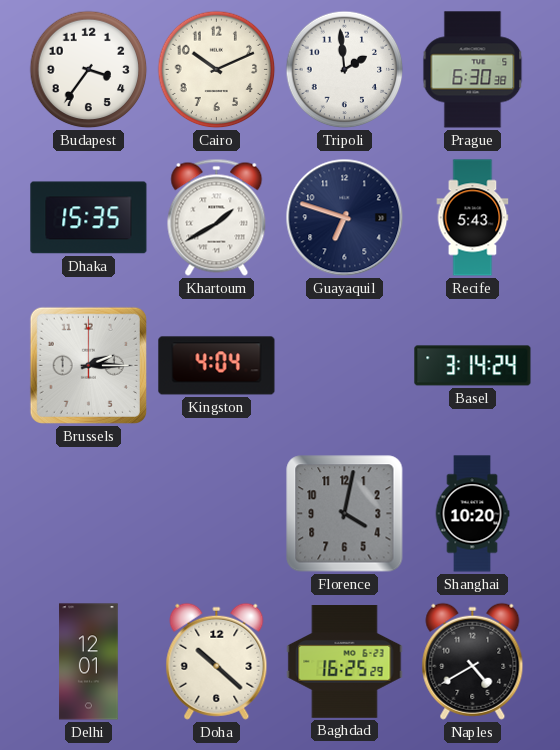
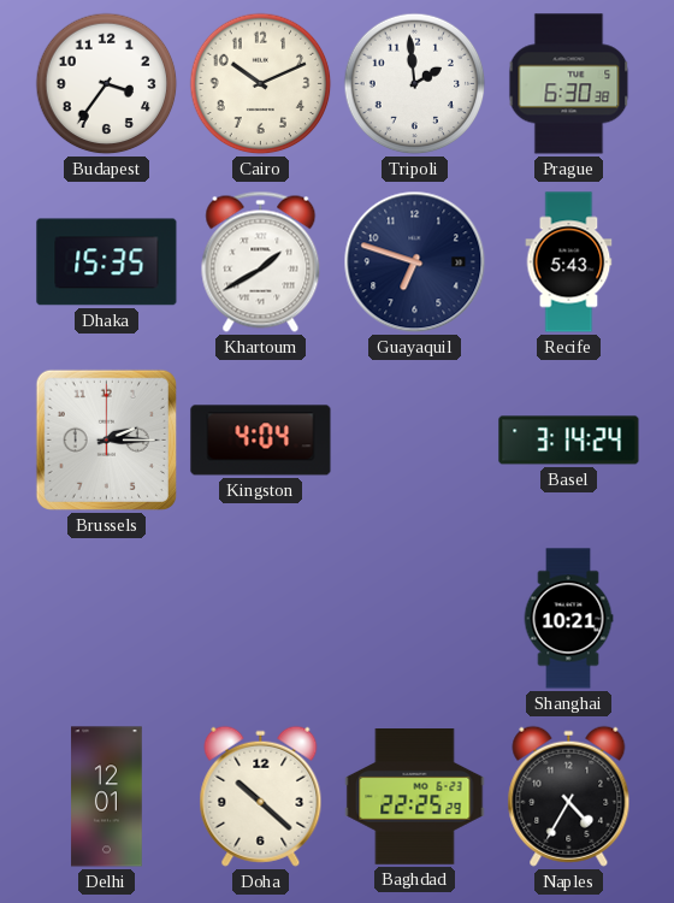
Florence: 4:02 -> none (345, 514)
Shanghai: 10:20 -> 10:21 (568, 619)
Baghdad: 16:25 -> 22:25 (415, 797)
Naples: 4:40 -> 4:35 (569, 796)
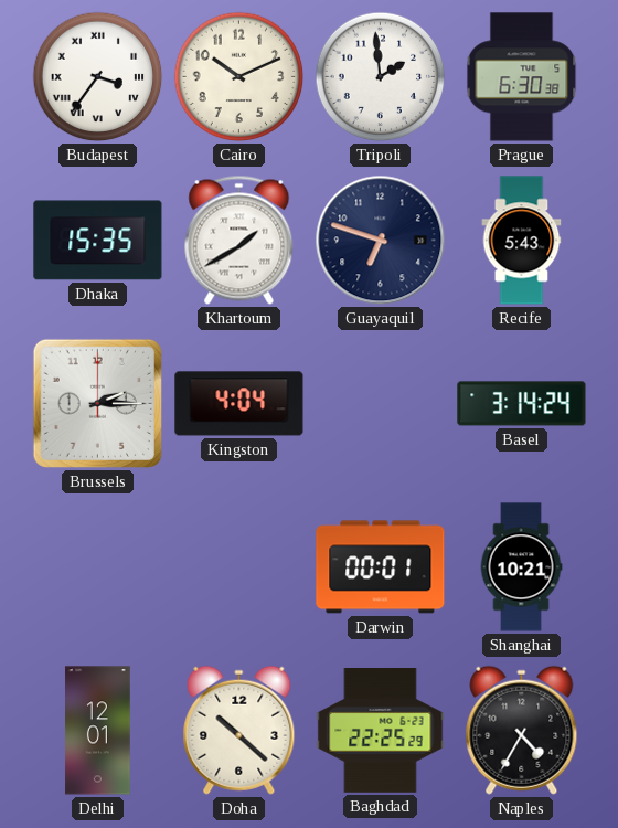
Budapest numerals: Arabic -> Roman (98, 77)
Darwin: none -> 00:01 (381, 567)
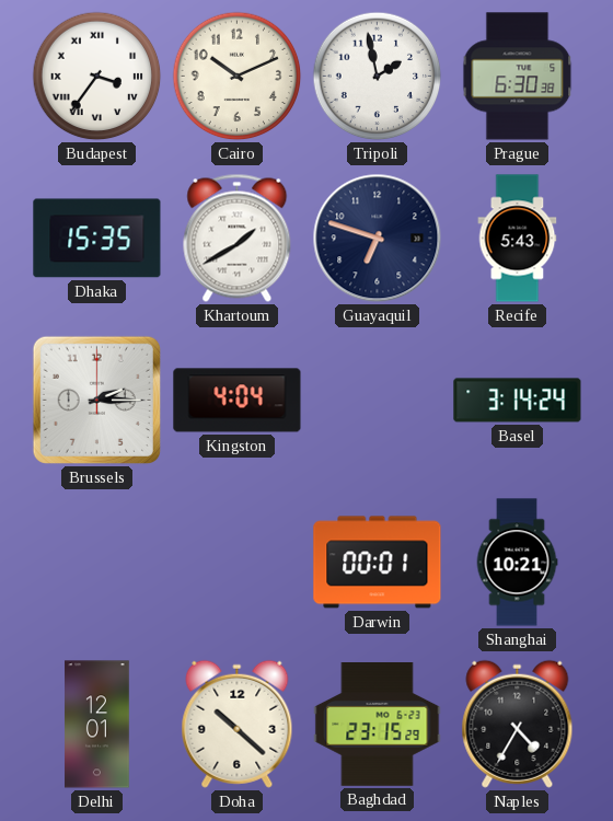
Tripoli: 1:59 -> 1:58 (378, 77)
Baghdad: 22:25 -> 23:15 (378, 725)
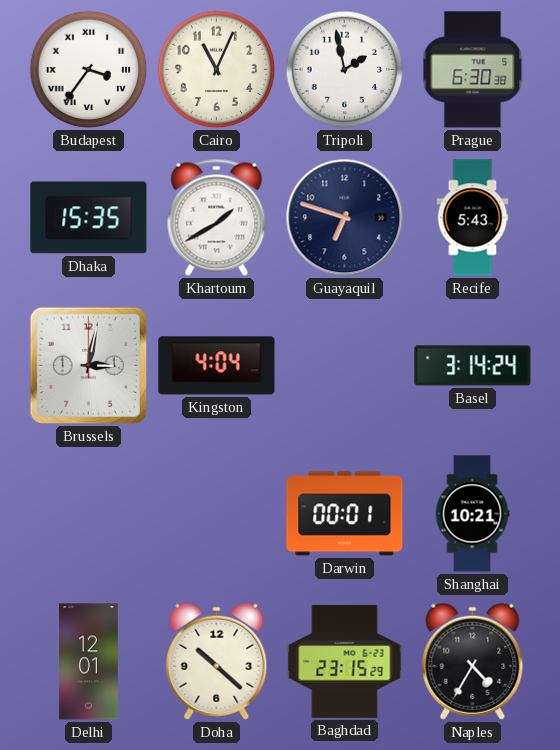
Cairo: 10:11 -> 11:04 (217, 70)
Brussels: 2:15 -> 3:02 (88, 365)
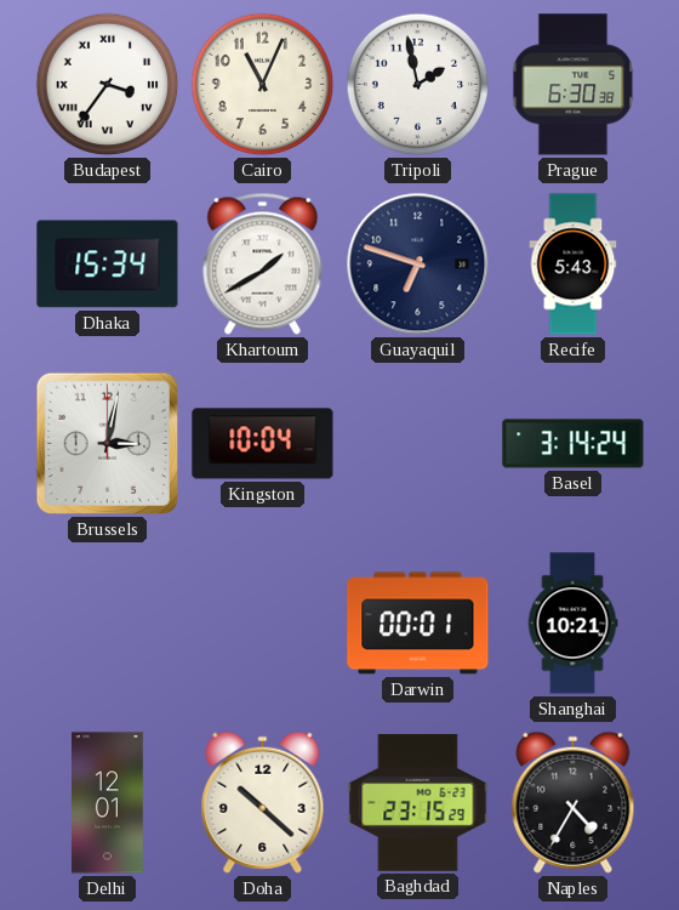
Dhaka: 15:35 -> 15:34 (108, 265)
Kingston: 4:04 -> 10:04 (263, 444)
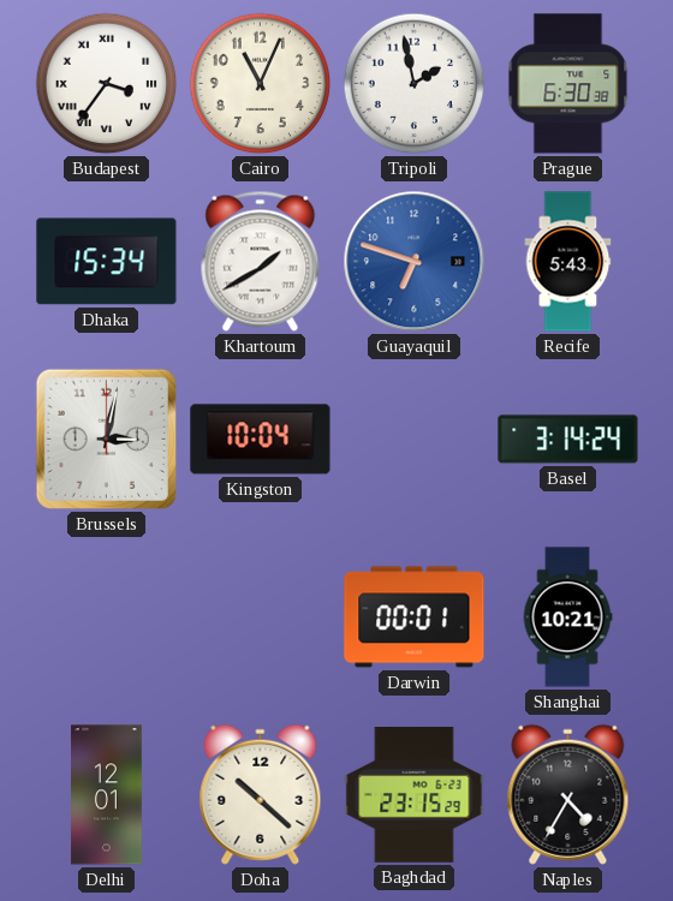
Guayaquil dial: navy -> blue (415, 262)
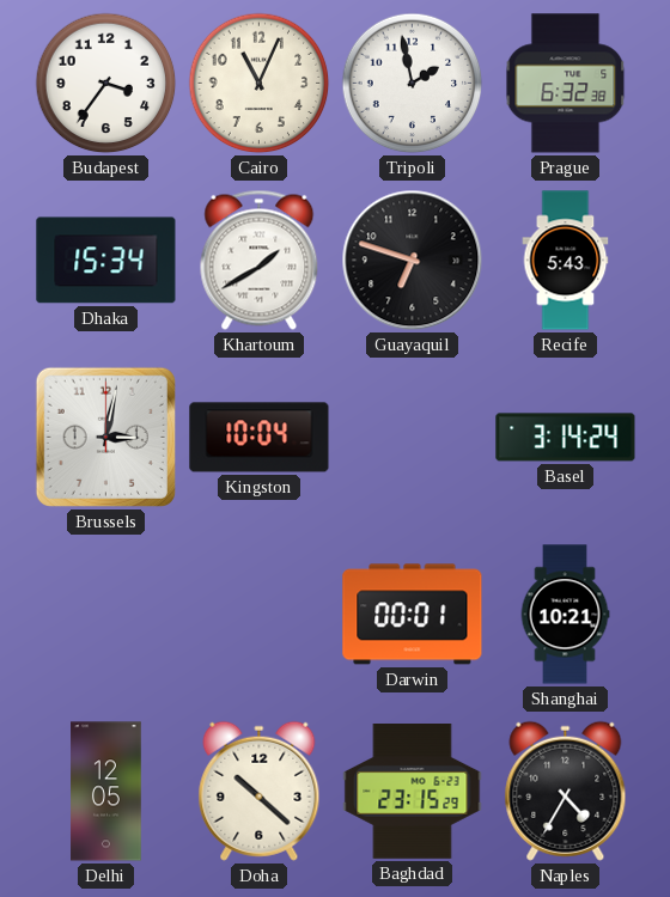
Budapest numerals: Roman -> Arabic (106, 84)
Prague: 6:30 -> 6:32 (566, 84)
Guayaquil dial: blue -> black (413, 261)
Delhi: 12:01 -> 12:05 (106, 792)
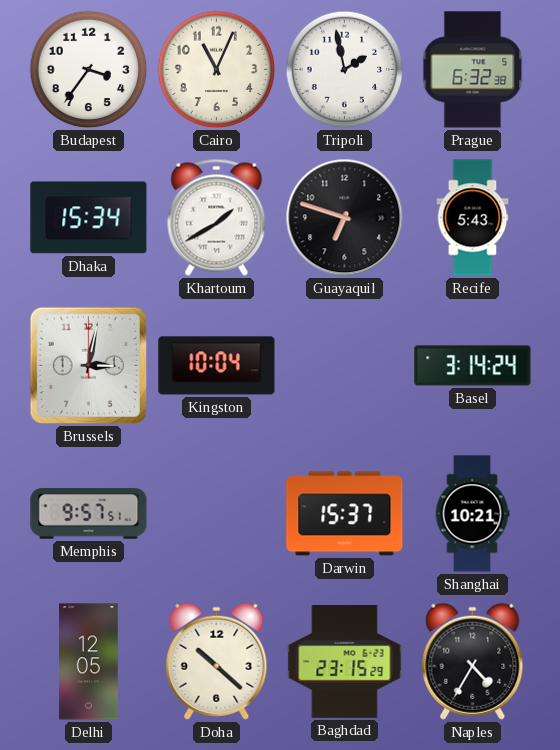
Memphis: none -> 9:57 (89, 514)
Darwin: 00:01 -> 15:37 (345, 514)
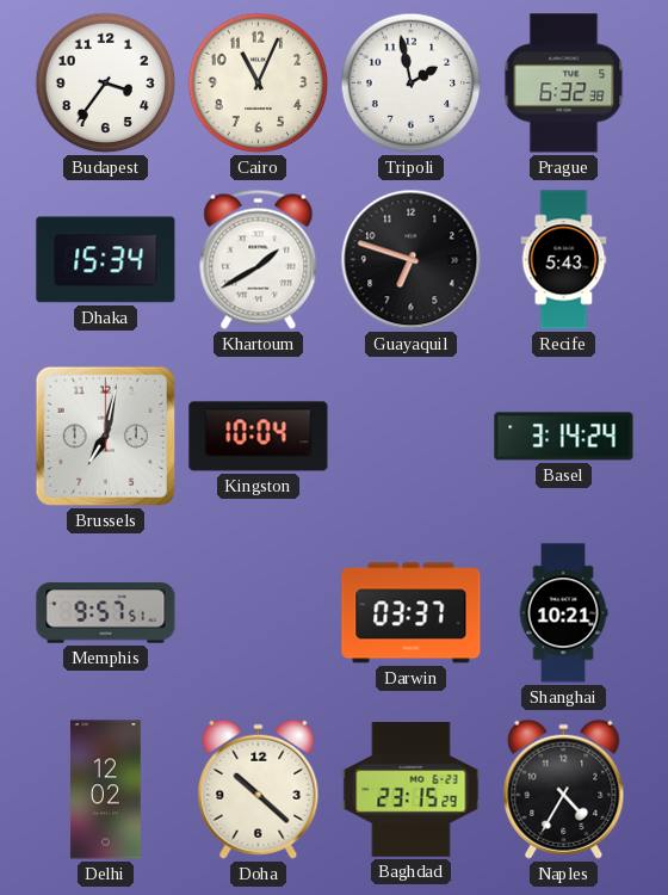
Brussels: 3:02 -> 7:02 (105, 436)
Darwin: 15:37 -> 03:37 (412, 613)
Delhi: 12:05 -> 12:02 (106, 790)
